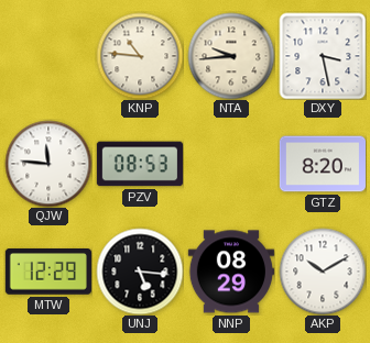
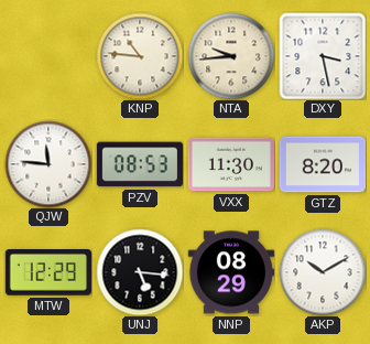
VXX: none -> 11:30 (230, 164)
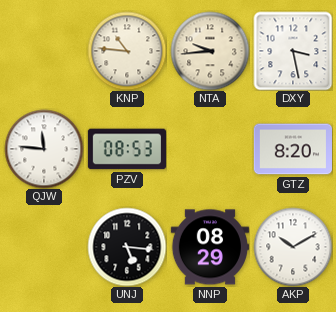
VXX: 11:30 -> none (230, 164)
MTW: 12:29 -> none (48, 273)
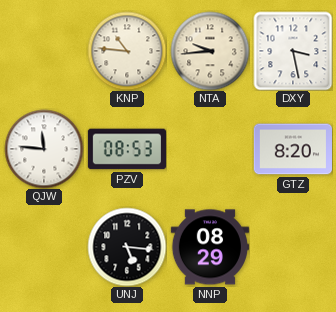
AKP: 10:10 -> none (293, 247)
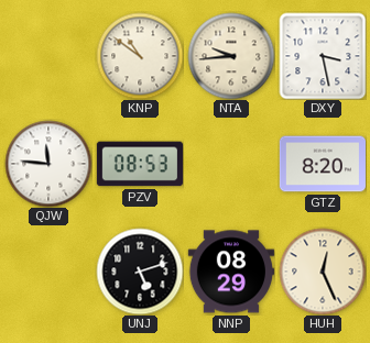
KNP: 10:46 -> 10:51 (140, 56)
UNJ: 5:16 -> 5:12 (140, 272)
HUH: none -> 12:26 (323, 272)
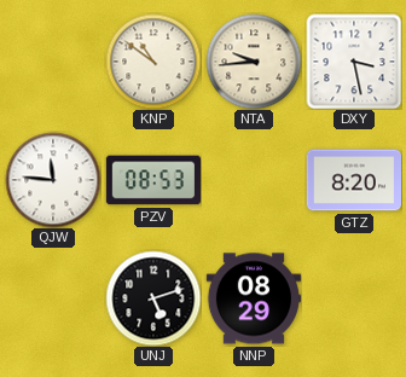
HUH: 12:26 -> none (323, 272)
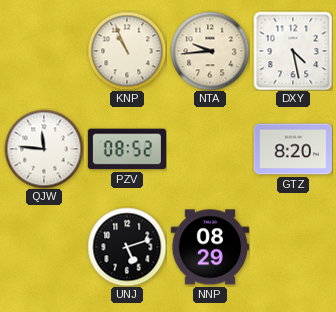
KNP: 10:51 -> 10:56 (127, 51)
DXY: 3:28 -> 4:28 (293, 51)
PZV: 08:53 -> 08:52 (126, 149)
